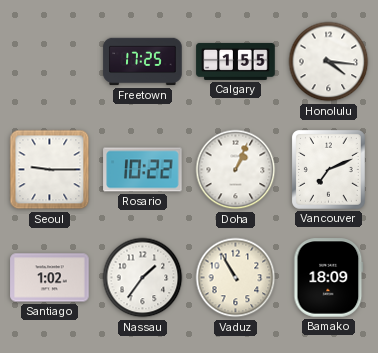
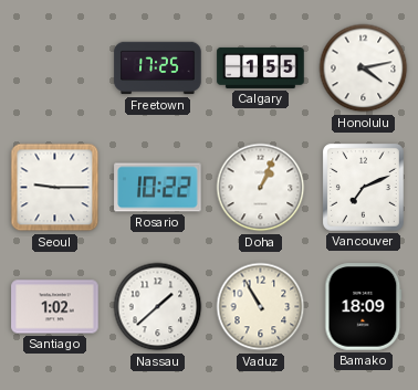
Honolulu: 4:16 -> 4:13 (364, 68)
Nassau: 1:36 -> 1:38 (158, 307)
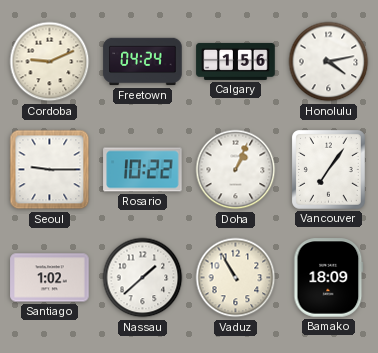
Cordoba: none -> 9:11 (50, 62)
Freetown: 17:25 -> 04:24 (143, 62)
Calgary: 1:55 -> 1:56 (236, 61)
Vancouver: 7:11 -> 7:06 (328, 169)
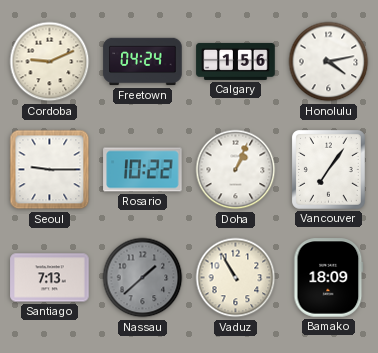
Santiago: 1:02 -> 7:13 (50, 278)
Nassau dial: white -> grey (143, 278)
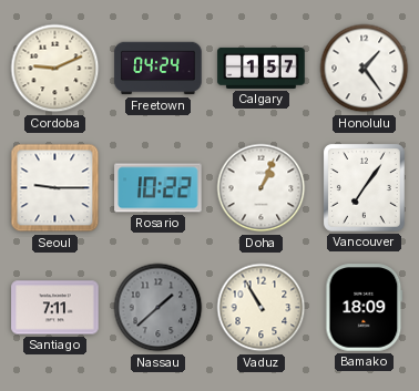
Calgary: 1:56 -> 1:57 (262, 68)
Honolulu: 4:13 -> 1:24 (365, 69)
Santiago: 7:13 -> 7:11 (55, 308)
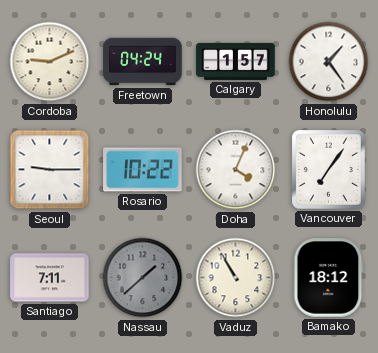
Doha: 1:04 -> 4:04 (236, 170)
Bamako: 18:09 -> 18:12 (329, 278)
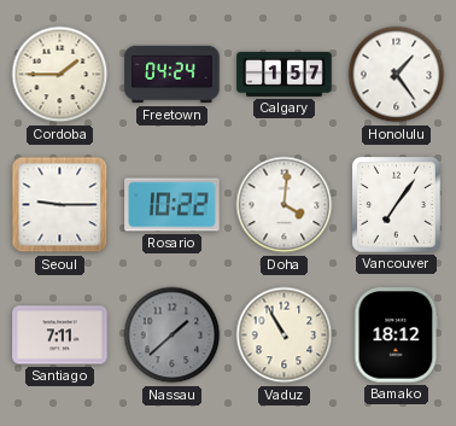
Cordoba: 9:11 -> 1:45 (60, 75)
Doha: 4:04 -> 4:01 (285, 205)
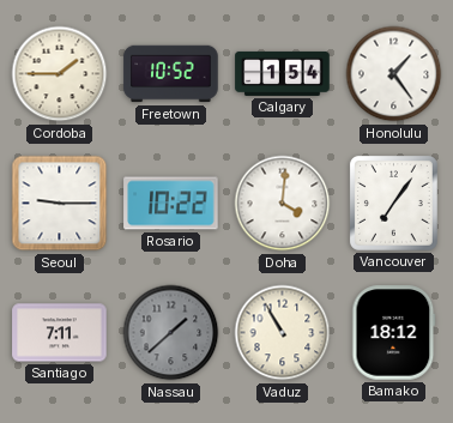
Freetown: 04:24 -> 10:52 (171, 74)
Calgary: 1:57 -> 1:54 (283, 73)
